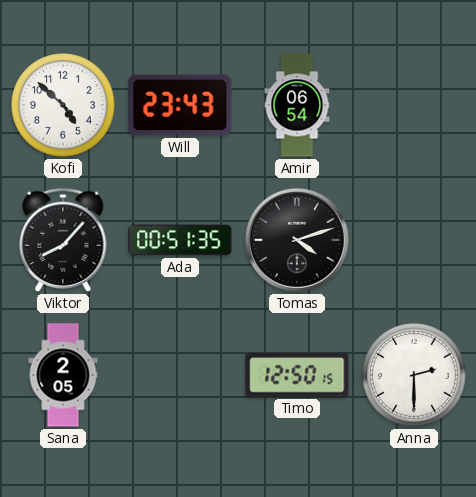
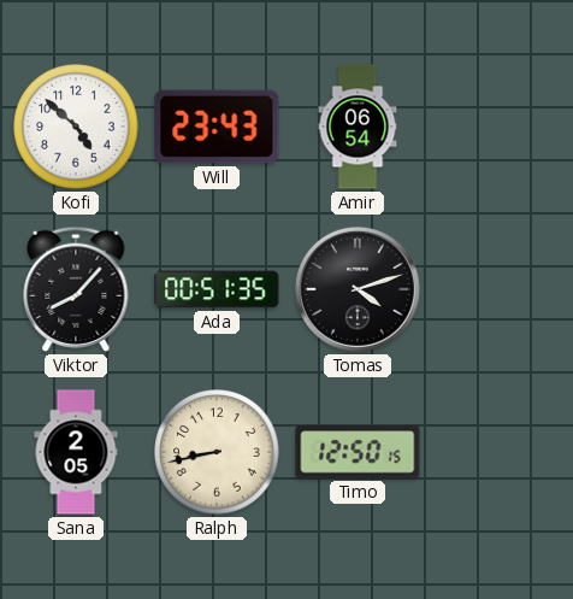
Ralph: none -> 8:43 (217, 452)
Anna: 2:30 -> none (414, 375)
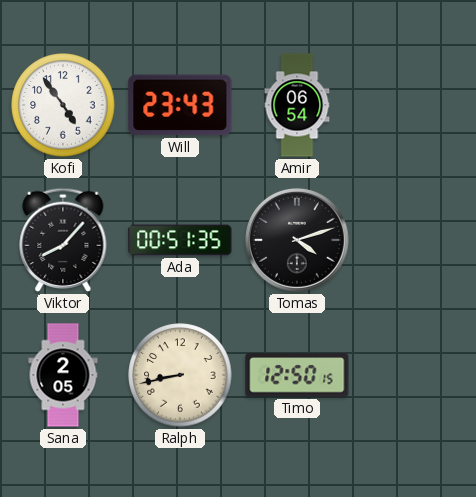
Kofi: 4:52 -> 4:54 (63, 105)
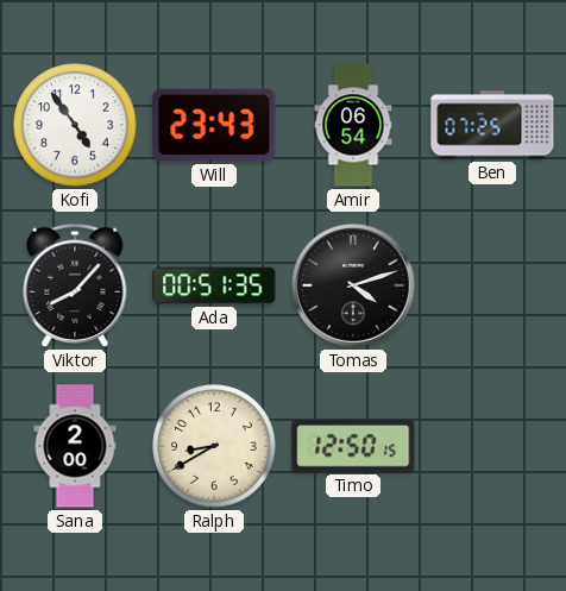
Ben: none -> 07:25 (492, 125)
Sana: 2:05 -> 2:00 (75, 446)
Ralph: 8:43 -> 8:40 (214, 446)
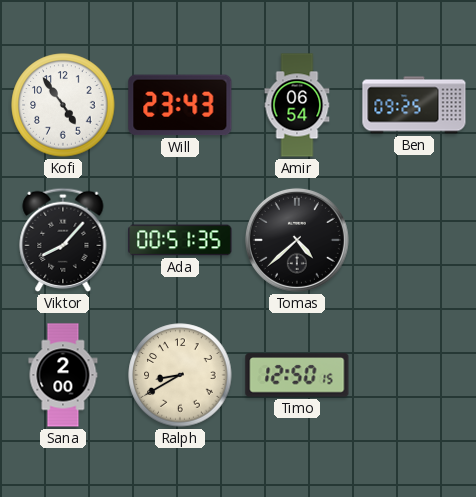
Ben: 07:25 -> 09:25 (414, 105)
Tomas: 4:12 -> 4:38 (297, 240)
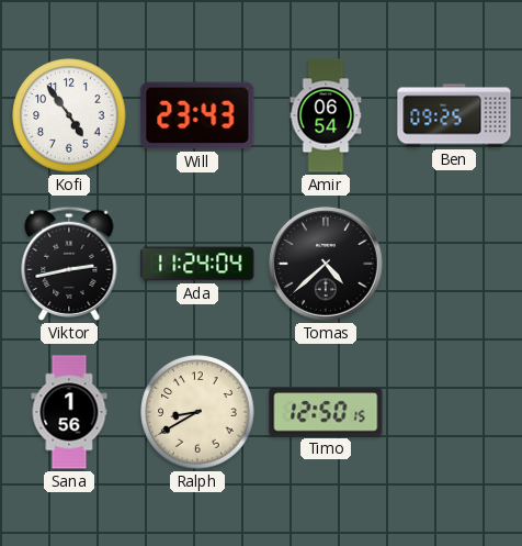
Viktor: 8:07 -> 2:43 (69, 264)
Ada: 00:51 -> 11:24 (197, 264)
Sana: 2:00 -> 1:56 (69, 412)
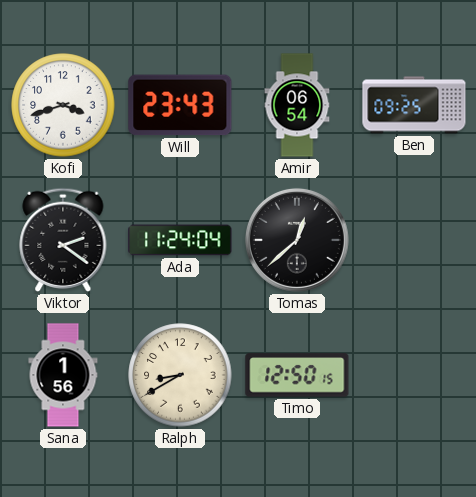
Kofi: 4:54 -> 3:42 (63, 105)
Viktor: 2:43 -> 2:21 (63, 240)
Tomas: 4:38 -> 12:38 (297, 240)
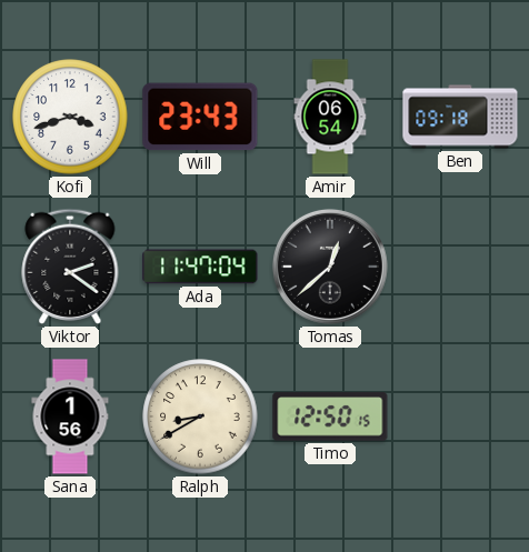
Ben: 09:25 -> 09:18 (460, 117)
Ada: 11:24 -> 11:47 (200, 267)
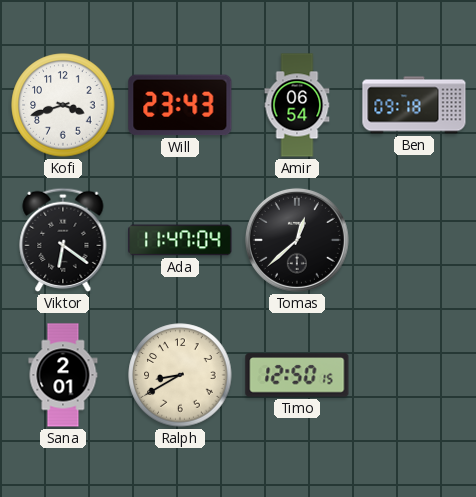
Viktor: 2:21 -> 6:21 (63, 240)
Sana: 1:56 -> 2:01 (63, 375)
